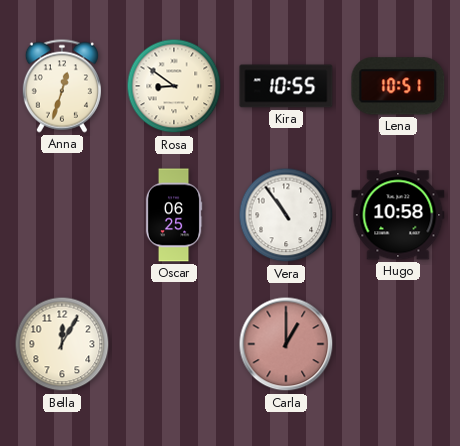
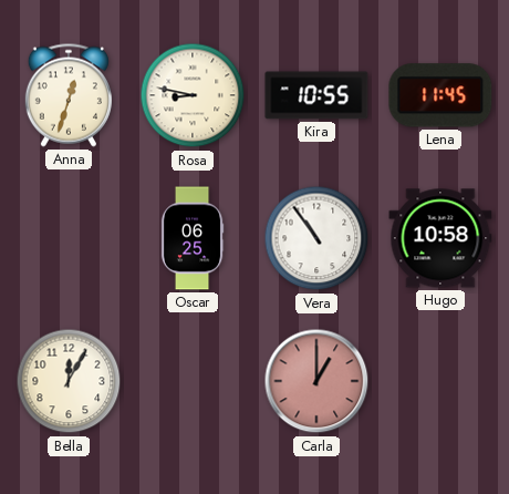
Rosa: 8:51 -> 8:47 (193, 95)
Lena: 10:51 -> 11:45 (440, 95)
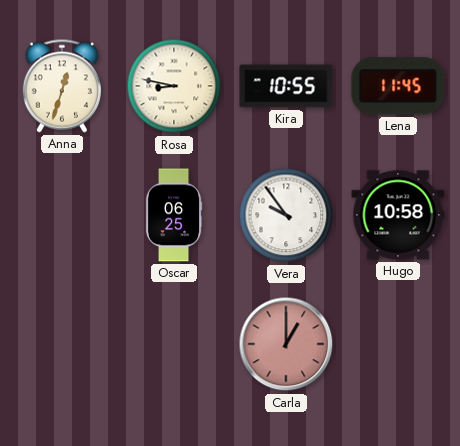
Vera: 10:54 -> 9:54 (286, 215)
Bella: 12:05 -> none (69, 381)
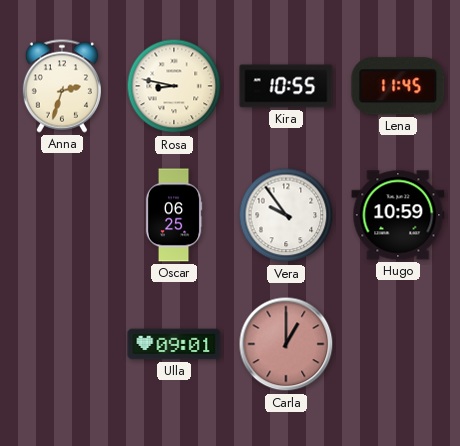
Anna: 12:33 -> 2:33 (62, 86)
Hugo: 10:58 -> 10:59 (398, 215)
Ulla: none -> 09:01 (174, 344)
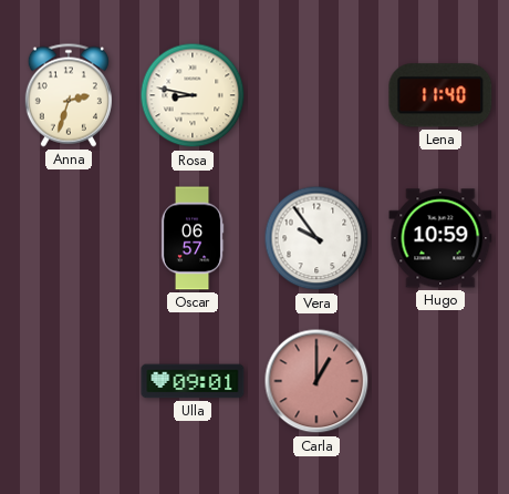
Kira: 10:55 -> none (286, 86)
Lena: 11:45 -> 11:40 (440, 95)
Oscar: 06:25 -> 06:57 (193, 238)
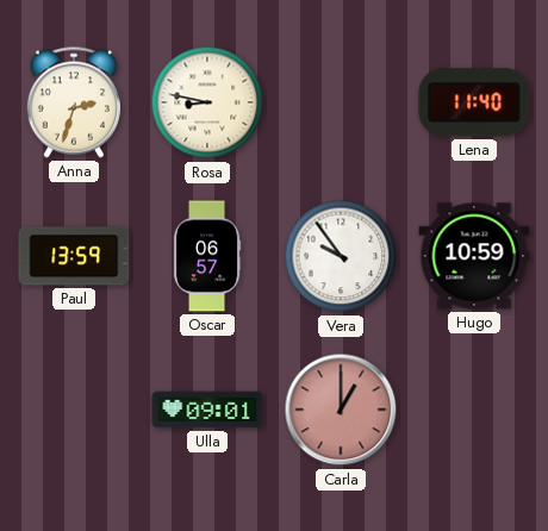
Paul: none -> 13:59 (74, 256)
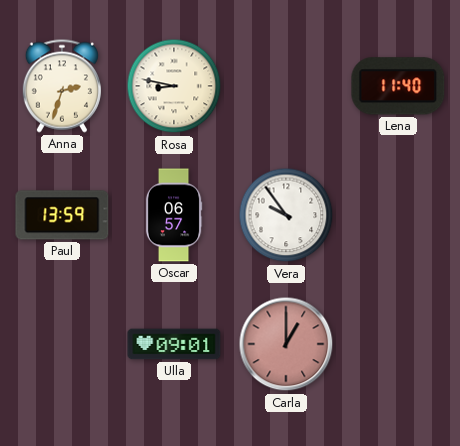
Hugo: 10:59 -> none (474, 256)
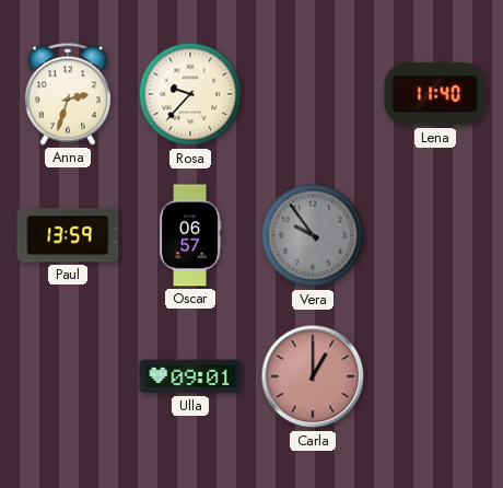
Rosa: 8:47 -> 9:37 (190, 94)
Vera dial: white -> grey (313, 235)
